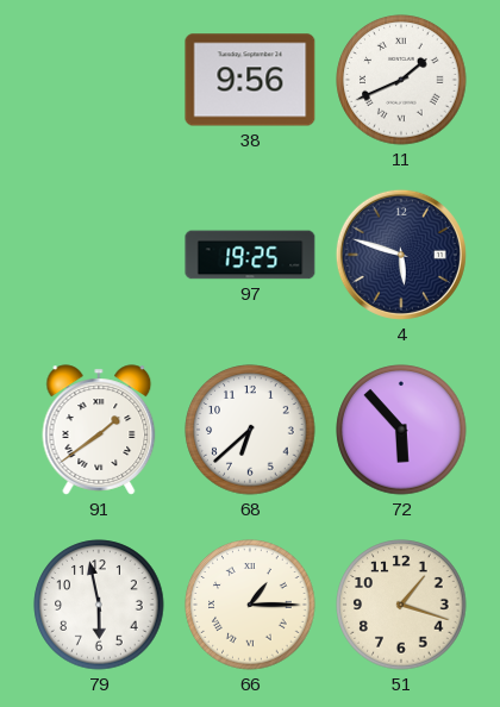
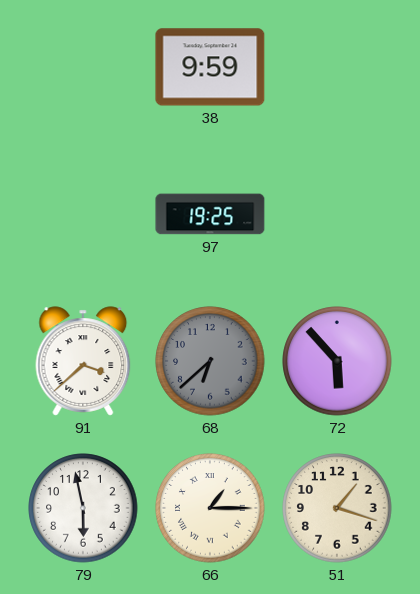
38: 9:56 -> 9:59 (210, 67)
11: 1:41 -> none (401, 80)
4: 5:48 -> none (401, 255)
91: 1:39 -> 3:38 (83, 361)
68 dial: white -> grey (210, 361)
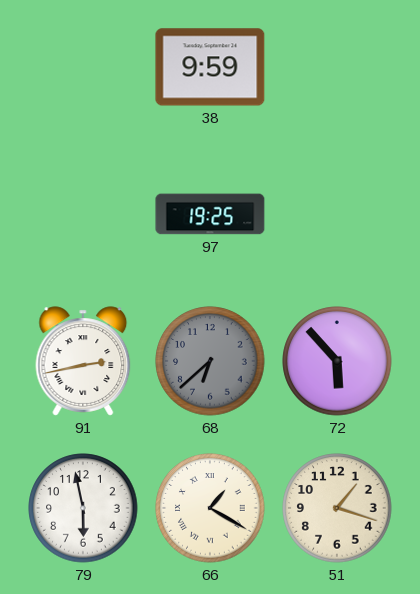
91: 3:38 -> 2:43 (83, 361)
66: 1:15 -> 1:20 (210, 508)
